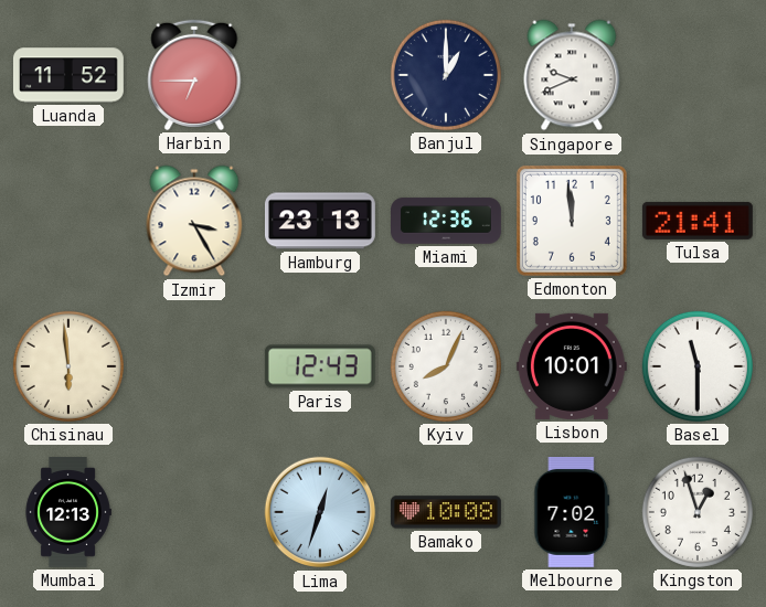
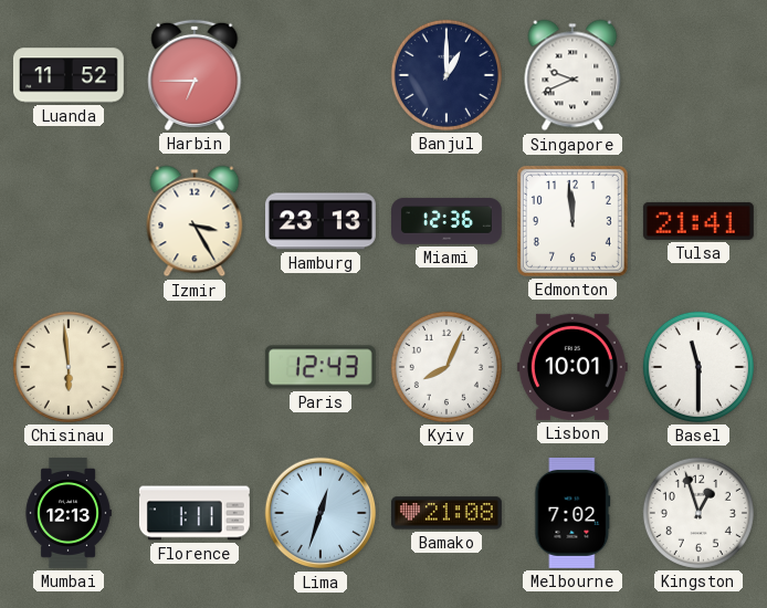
Florence: none -> 1:11 (195, 513)
Bamako: 10:08 -> 21:08 (446, 513)
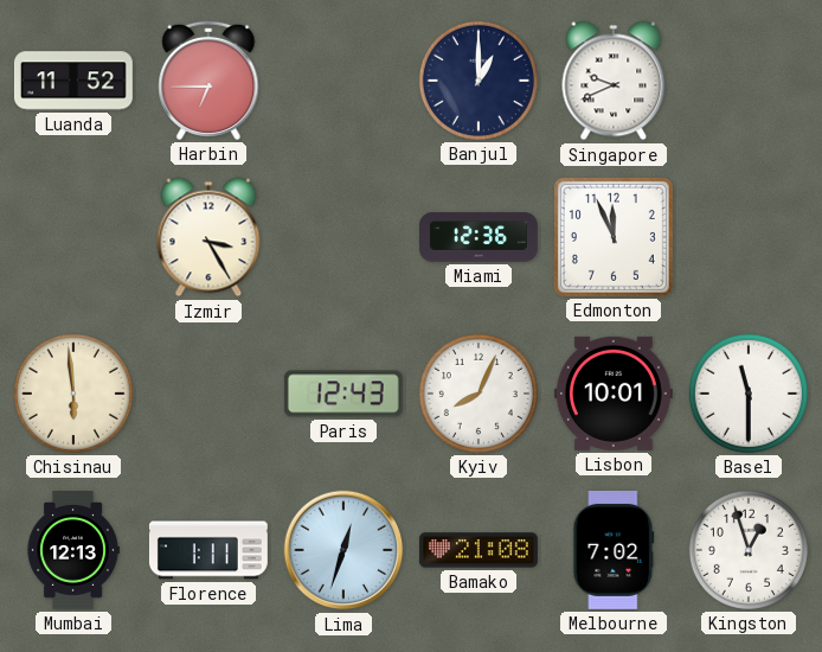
Hamburg: 23:13 -> none (321, 221)
Edmonton: 11:59 -> 11:56 (614, 237)
Tulsa: 21:41 -> none (698, 221)
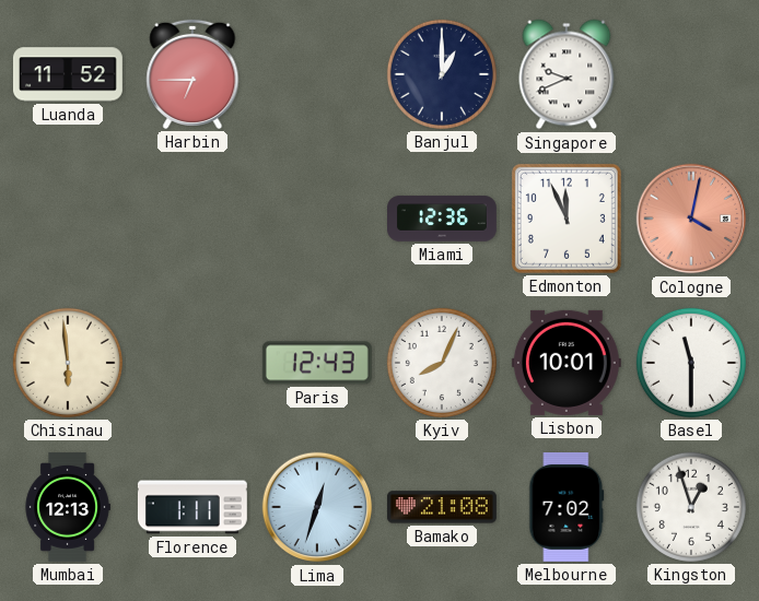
Izmir: 3:25 -> none (208, 237)
Cologne: none -> 4:02 (691, 219)
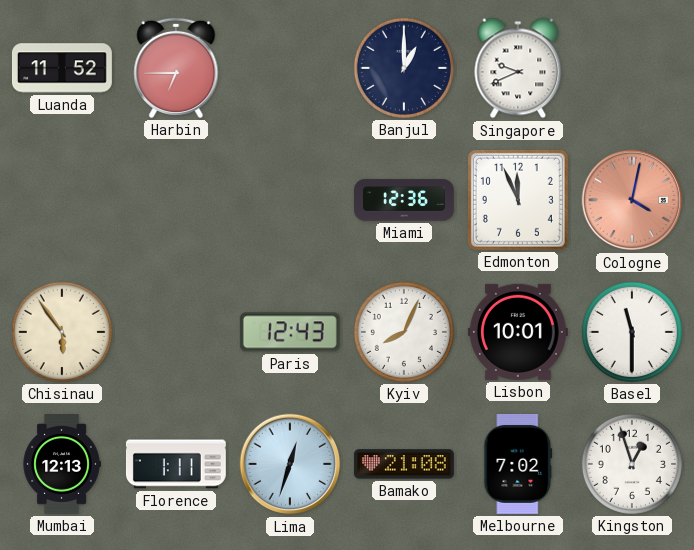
Chisinau: 5:59 -> 5:54 (62, 332)
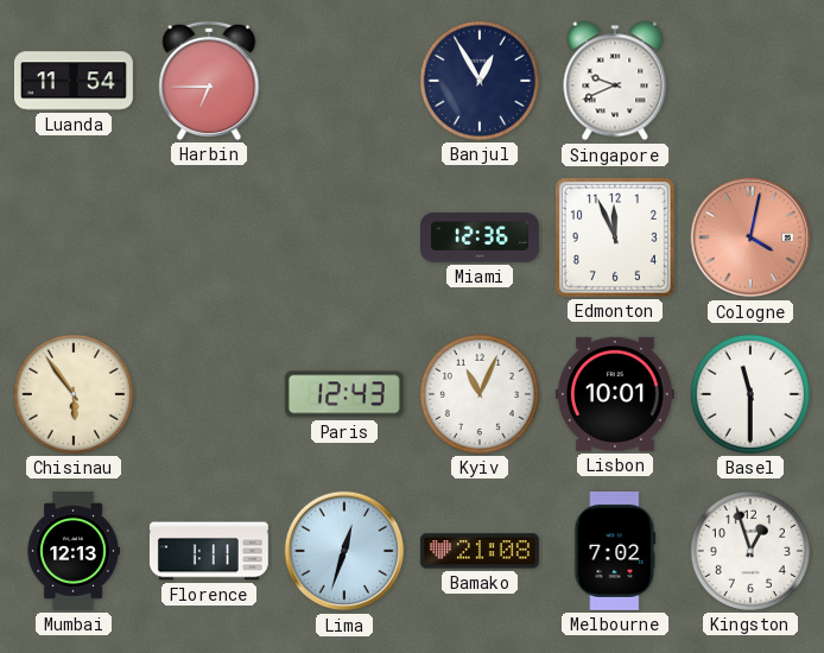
Luanda: 11:52 -> 11:54 (74, 81)
Banjul: 1:00 -> 12:55 (480, 81)
Kyiv: 8:04 -> 11:04 (480, 394)
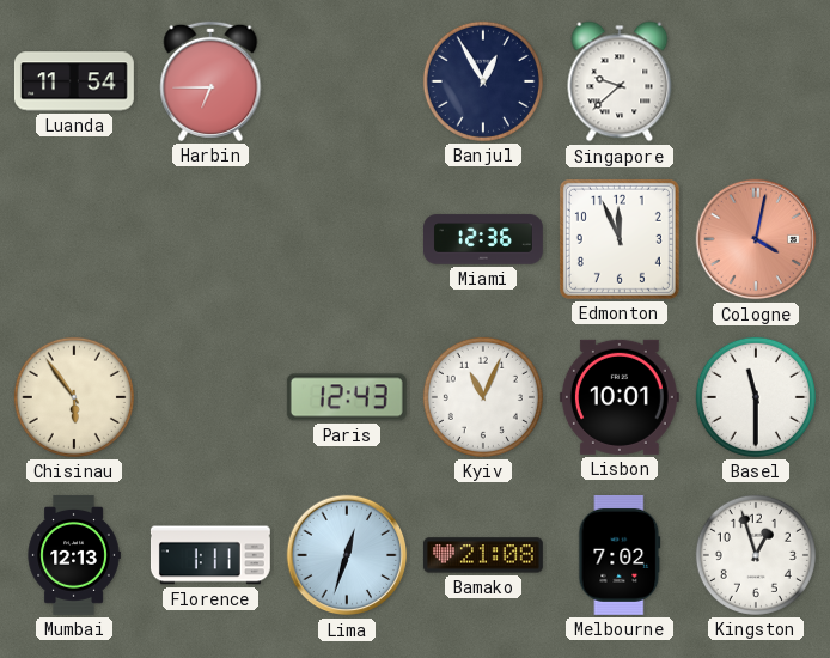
Singapore: 9:41 -> 9:38 (620, 81)
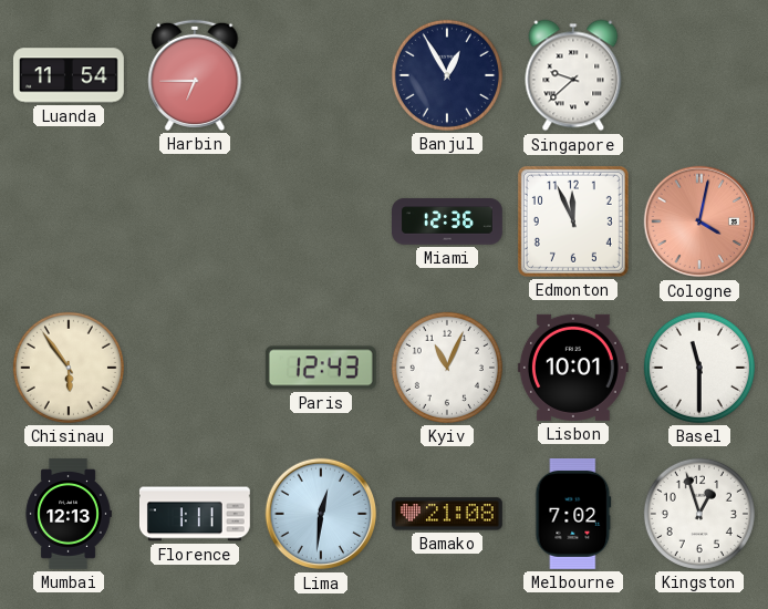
Lima: 12:33 -> 12:31 (321, 514)
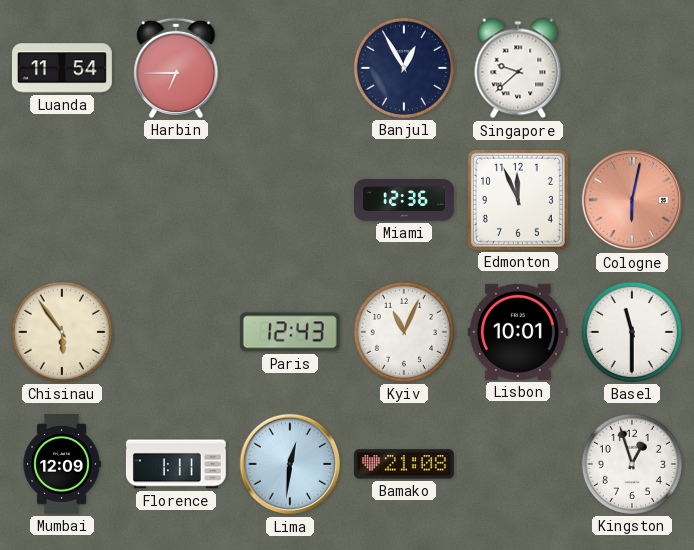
Cologne: 4:02 -> 6:02 (632, 200)
Mumbai: 12:13 -> 12:09 (62, 465)
Melbourne: 7:02 -> none (573, 514)
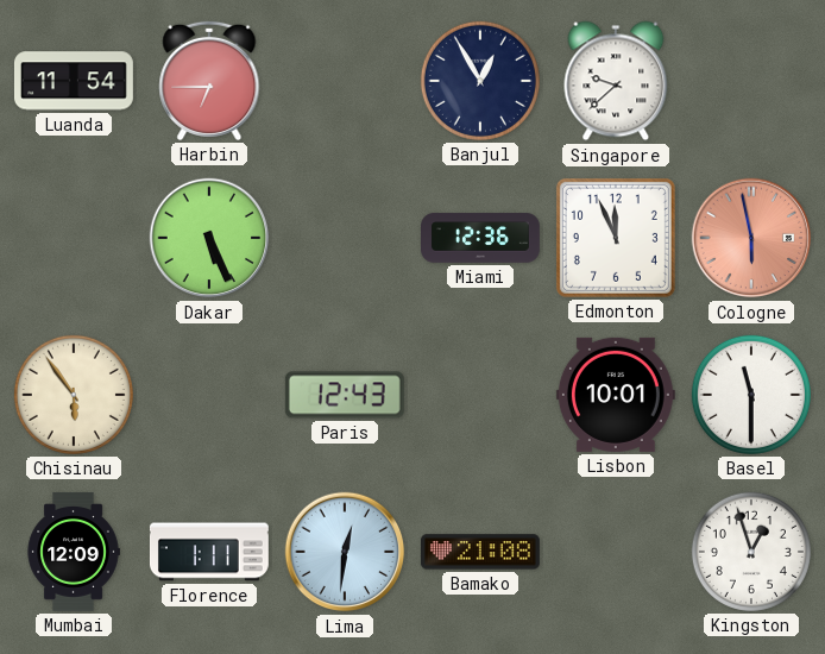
Dakar: none -> 5:26 (209, 238)
Cologne: 6:02 -> 5:58 (751, 238)
Kyiv: 11:04 -> none (404, 332)
